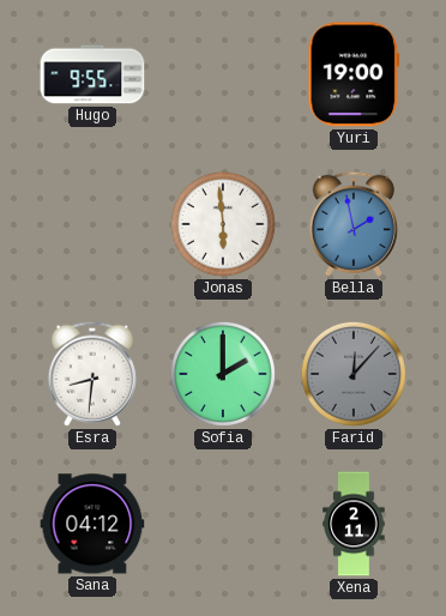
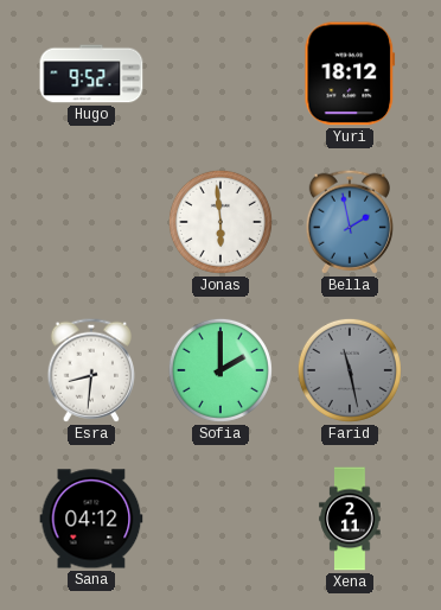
Hugo: 9:55 -> 9:52 (91, 74)
Yuri: 19:00 -> 18:12 (350, 74)
Farid: 12:07 -> 11:28 (350, 370)
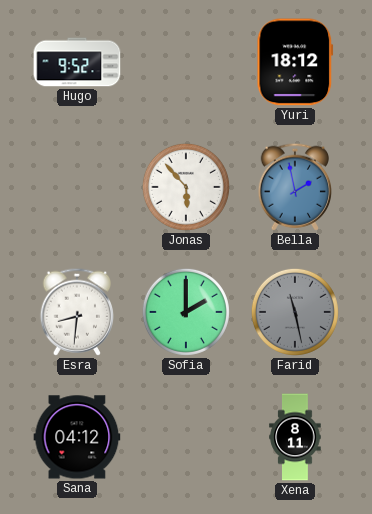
Jonas: 5:59 -> 5:53 (186, 187)
Xena: 2:11 -> 8:11 (295, 437)
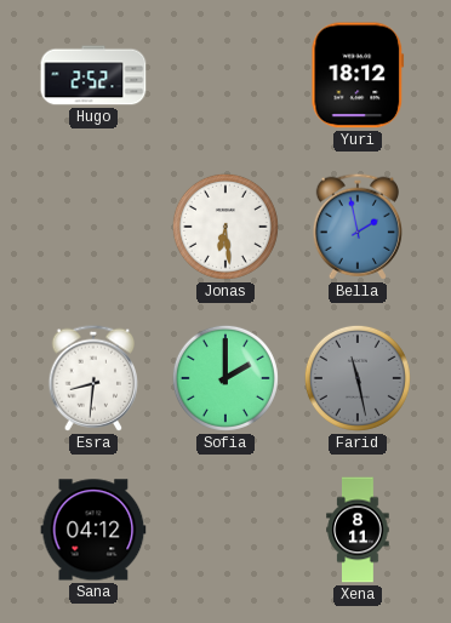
Hugo: 9:52 -> 2:52 (93, 75)
Jonas: 5:53 -> 6:29 (225, 227)
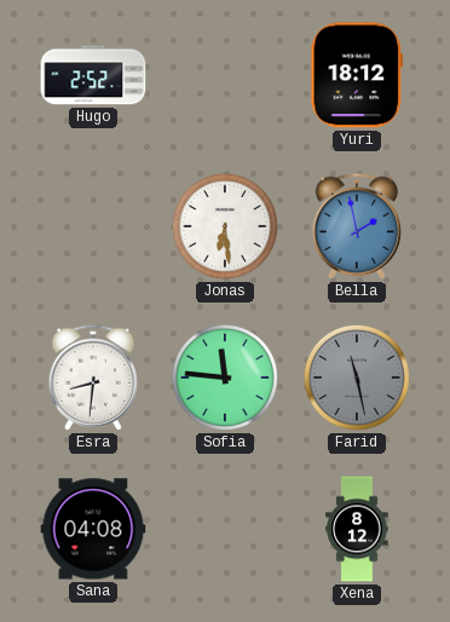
Sofia: 2:00 -> 11:46 (225, 378)
Sana: 04:12 -> 04:08 (93, 529)
Xena: 8:11 -> 8:12 (357, 529)
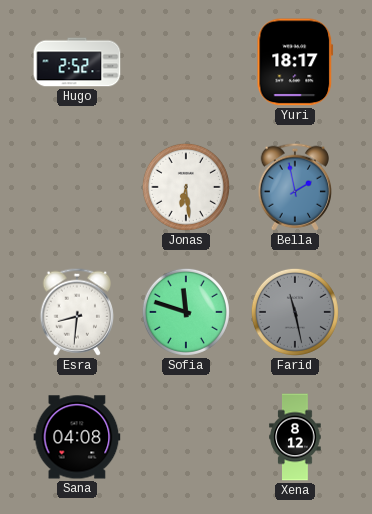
Yuri: 18:12 -> 18:17 (295, 62)
Sofia: 11:46 -> 11:48 (186, 312)
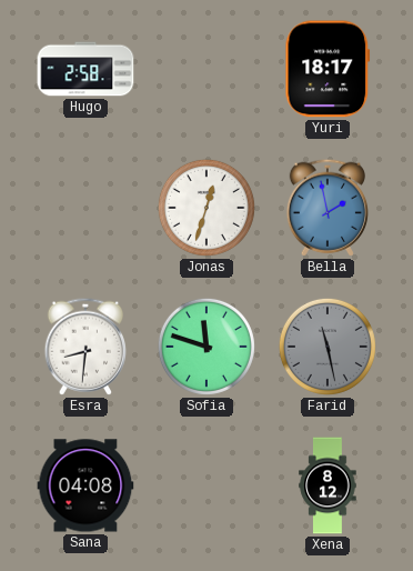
Hugo: 2:52 -> 2:58 (85, 69)
Jonas: 6:29 -> 12:33 (206, 208)
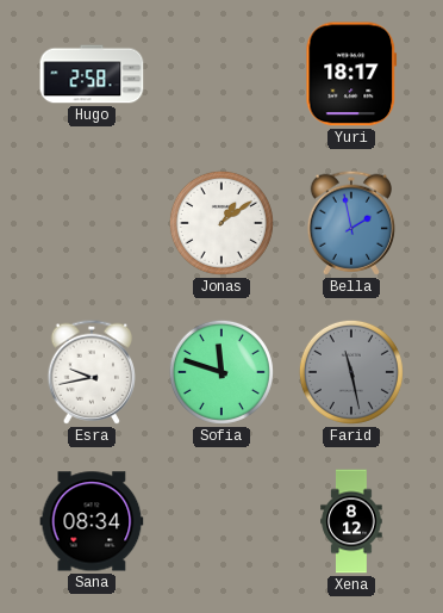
Jonas: 12:33 -> 1:09 (221, 223)
Esra: 8:31 -> 9:43 (91, 372)
Sana: 04:08 -> 08:34 (92, 521)
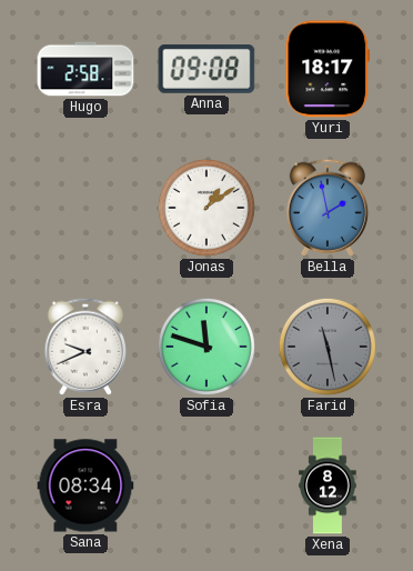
Anna: none -> 09:08 (206, 70)
Esra: 9:43 -> 9:41 (84, 347)
